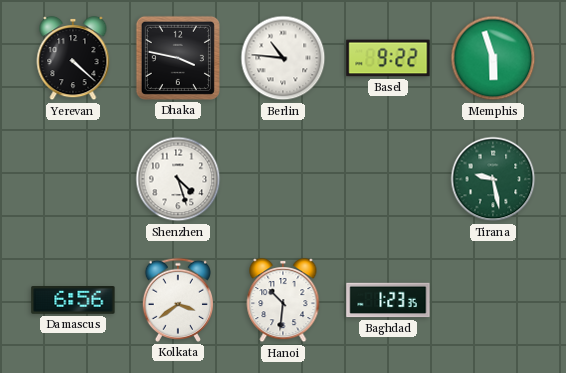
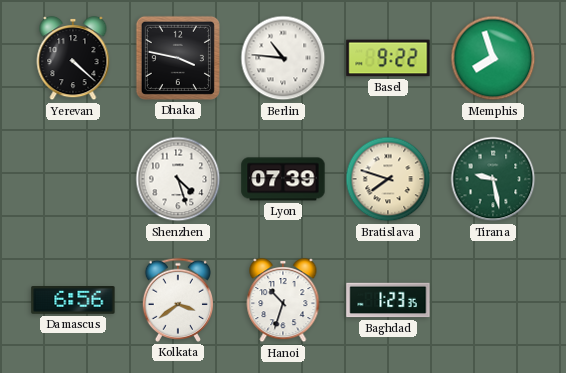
Memphis: 5:57 -> 7:57 (493, 58)
Lyon: none -> 07:39 (283, 179)
Bratislava: none -> 7:48 (388, 179)
Hanoi: 10:31 -> 10:33 (283, 300)
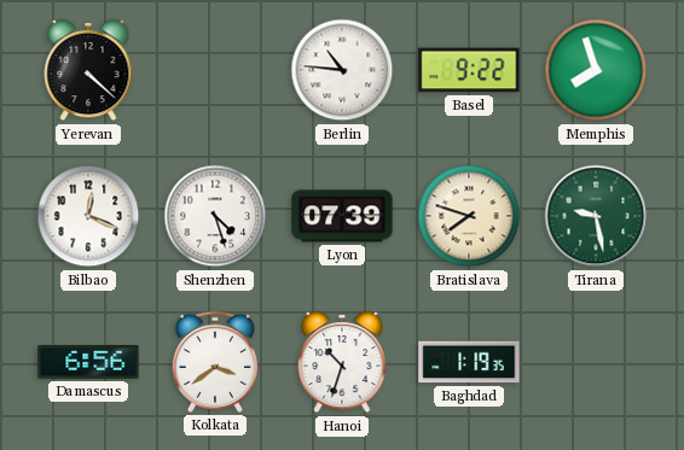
Dhaka: 3:47 -> none (178, 58)
Bilbao: none -> 12:19 (88, 216)
Baghdad: 1:23 -> 1:19 (469, 362)
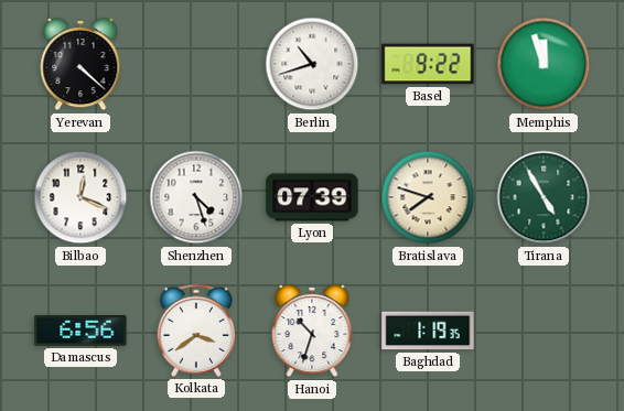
Berlin: 10:46 -> 10:42 (312, 64)
Memphis: 7:57 -> 11:57 (544, 64)
Tirana: 9:28 -> 4:55 (544, 197)
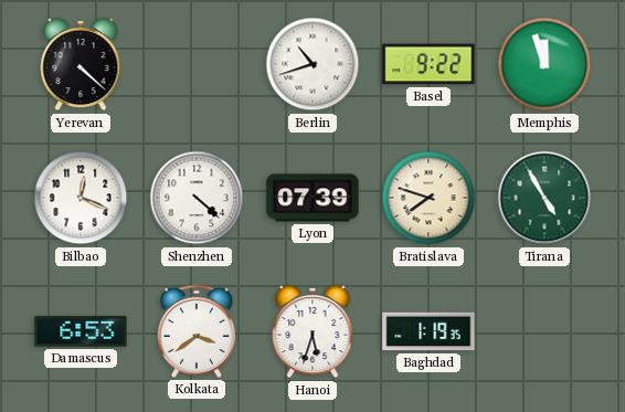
Shenzhen: 4:27 -> 4:22 (197, 198)
Damascus: 6:56 -> 6:53 (81, 331)
Hanoi: 10:33 -> 5:33 (312, 331)
